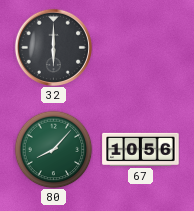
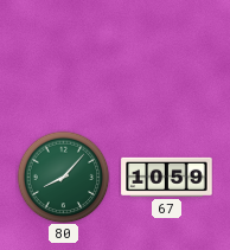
32: 6:00 -> none (53, 47)
67: 10:56 -> 10:59 (167, 177)
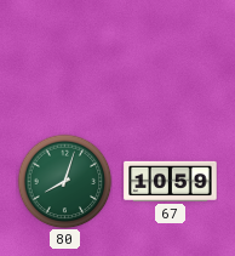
80: 8:07 -> 8:03 (64, 181)
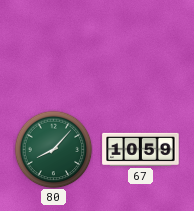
80: 8:03 -> 8:07 (53, 149)
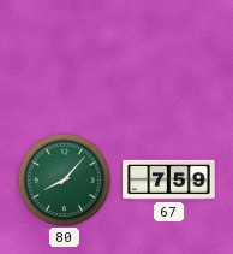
67: 10:59 -> 7:59 (169, 179)
